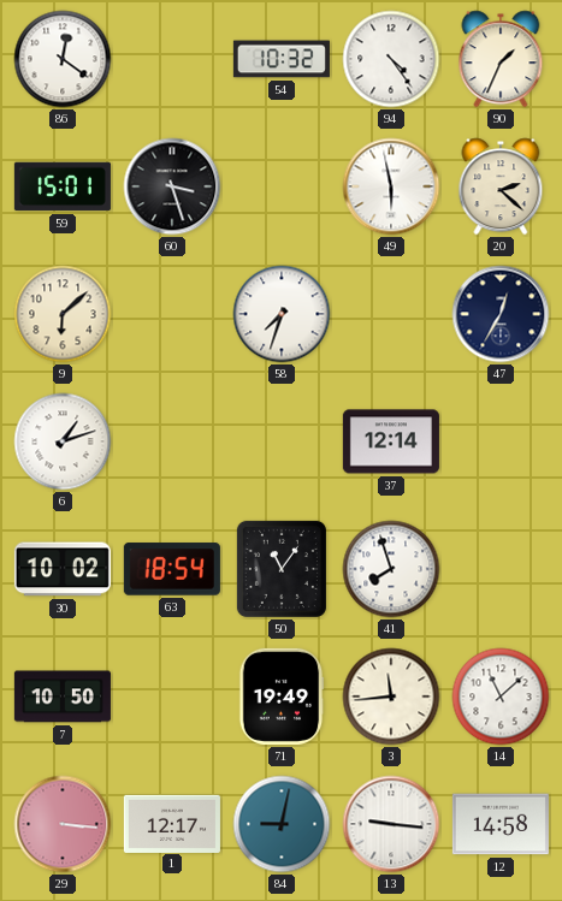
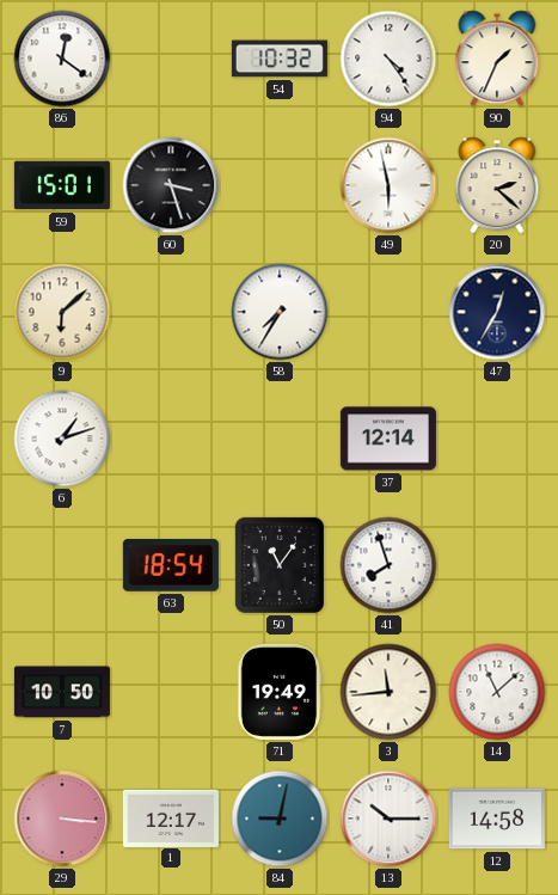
58: 7:33 -> 7:35 (280, 312)
30: 10:02 -> none (63, 569)
13: 9:16 -> 10:15 (388, 819)
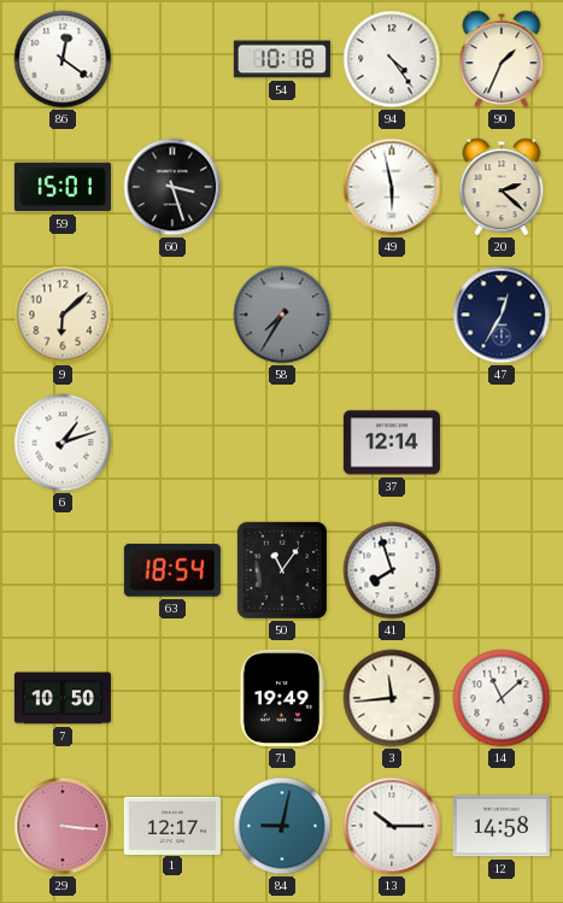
54: 10:32 -> 10:18 (282, 59)
58 dial: white -> grey (282, 315)
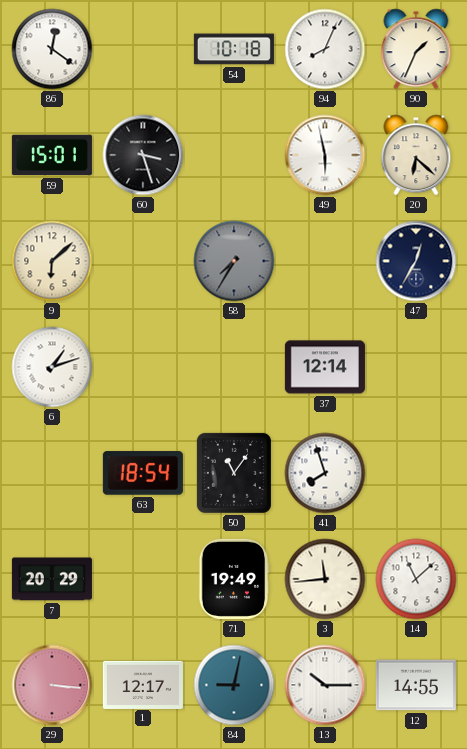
94: 4:24 -> 8:04 (325, 49)
20: 2:22 -> 6:22 (416, 155)
7: 10:50 -> 20:29 (52, 579)
12: 14:58 -> 14:55 (416, 685)
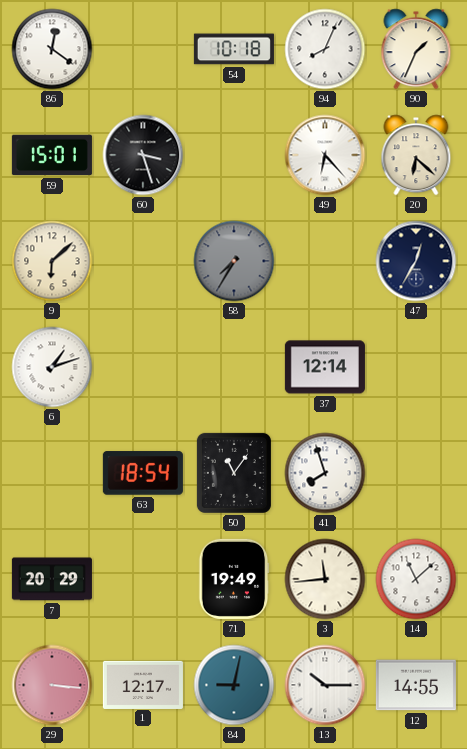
49: 5:58 -> 6:23 (325, 155)
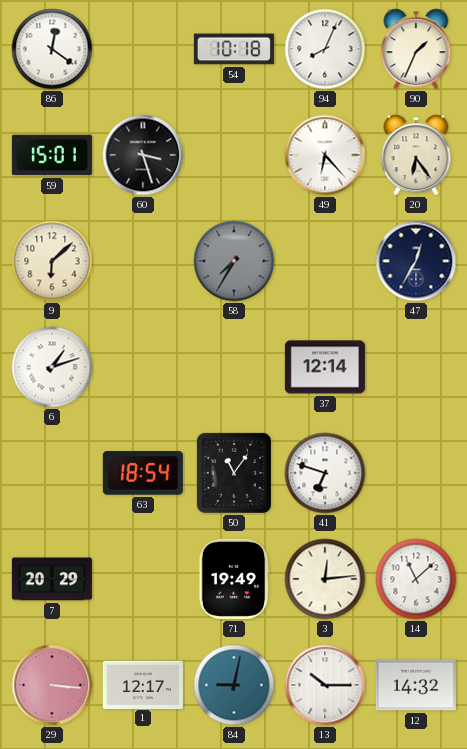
20: 6:22 -> 6:24 (416, 155)
41: 7:57 -> 6:48 (325, 473)
3: 11:44 -> 12:14 (325, 579)
12: 14:55 -> 14:32 (416, 685)
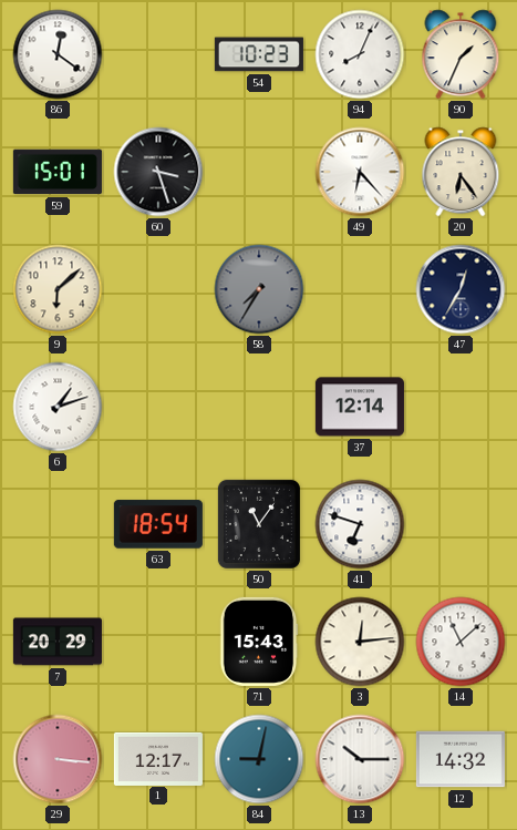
54: 10:18 -> 10:23 (259, 54)
71: 19:49 -> 15:43 (259, 642)
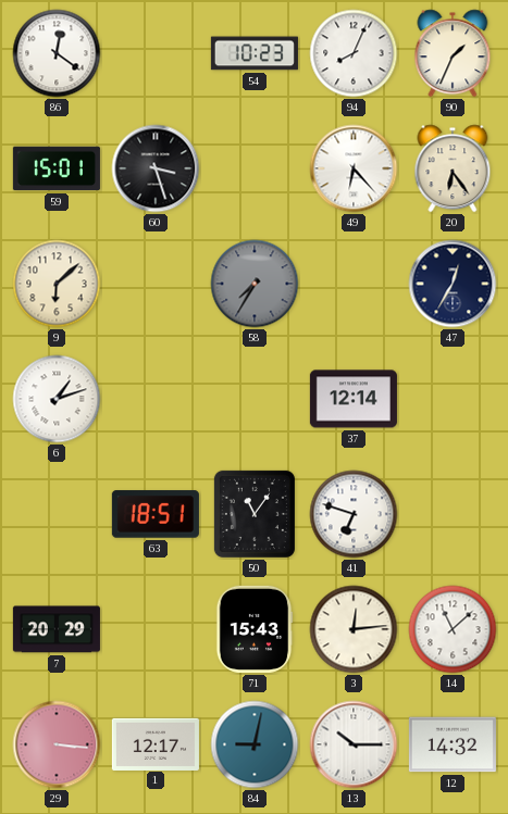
63: 18:54 -> 18:51 (156, 514)
